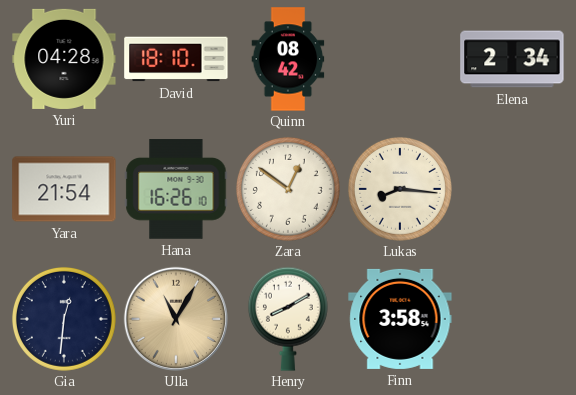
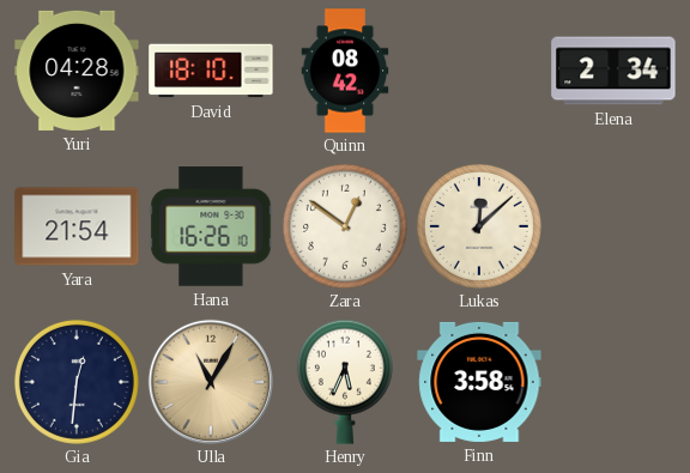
Lukas: 8:16 -> 12:08 (479, 226)
Henry: 8:10 -> 5:34 (345, 382)
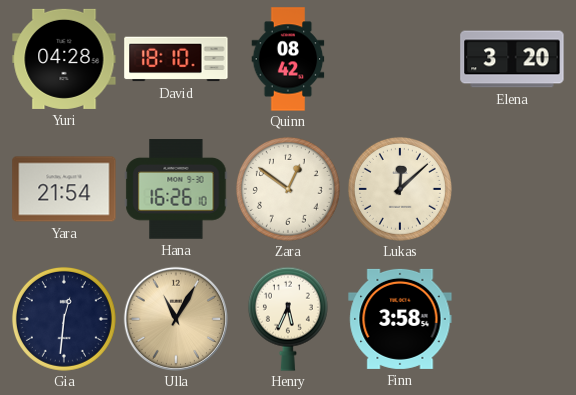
Elena: 2:34 -> 3:20 (512, 59)
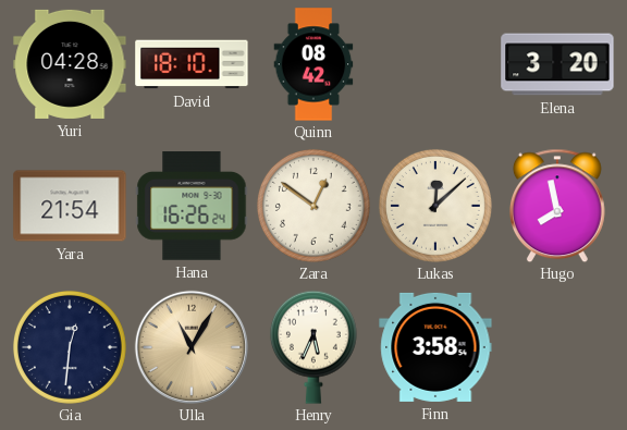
Hana: 16:26:10 -> 16:26:24 (192, 206)
Hugo: none -> 7:58 (557, 206)
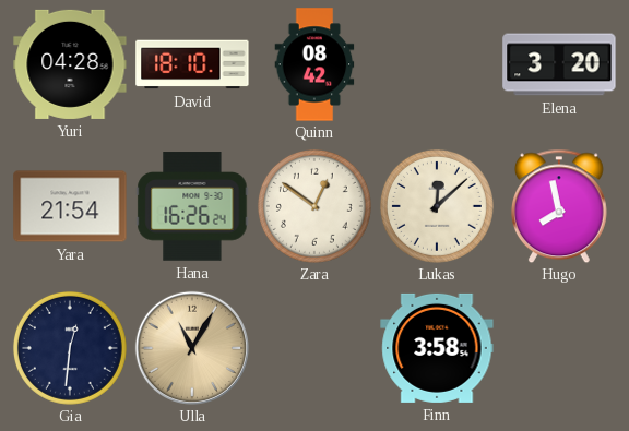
Henry: 5:34 -> none (313, 347)
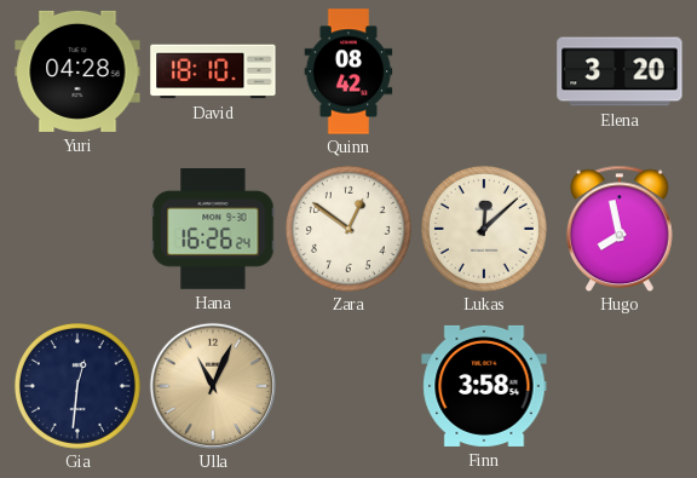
Yara: 21:54 -> none (70, 206)
Ulla: 11:05 -> 11:04 (213, 386)
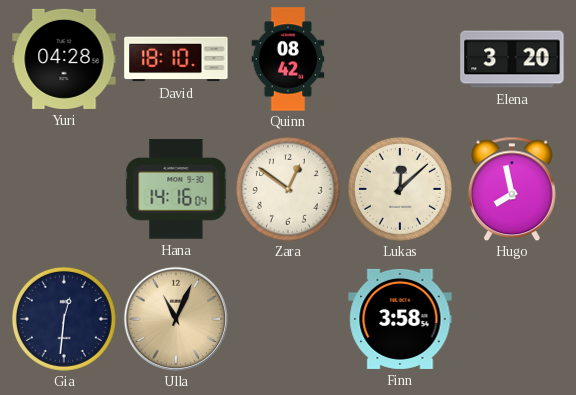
Hana: 16:26 -> 14:16 (176, 189)
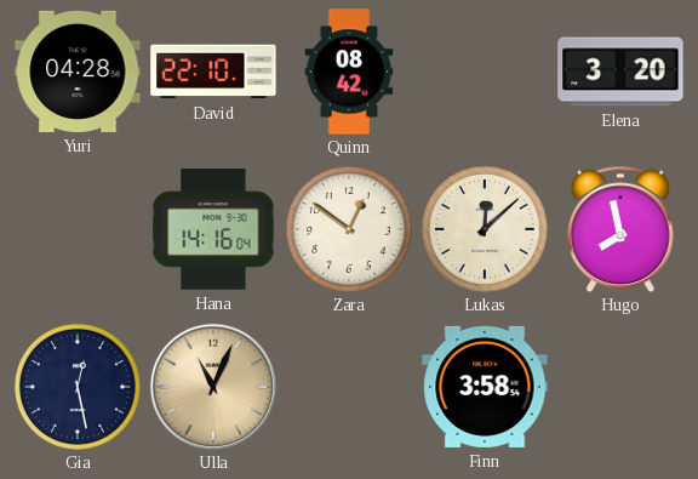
David: 18:10 -> 22:10 (213, 72)
Gia: 12:31 -> 12:28 (78, 387)
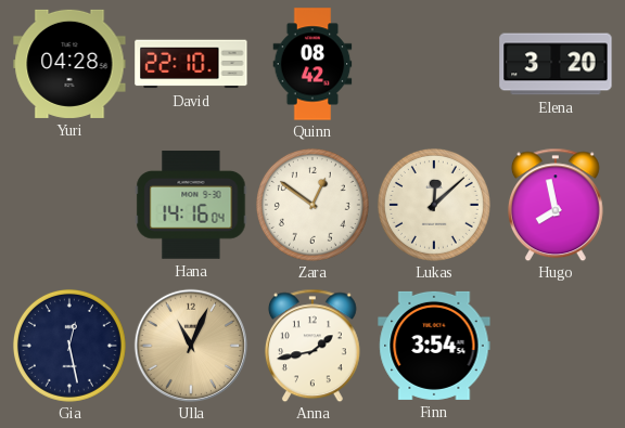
Anna: none -> 1:43 (312, 346)
Finn: 3:58 -> 3:54 (434, 346)
